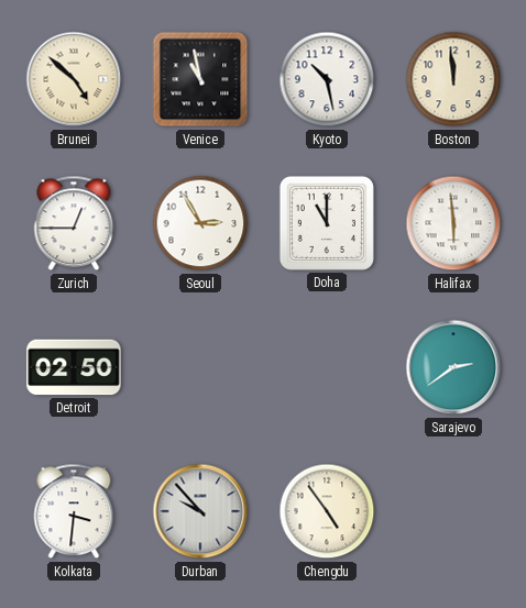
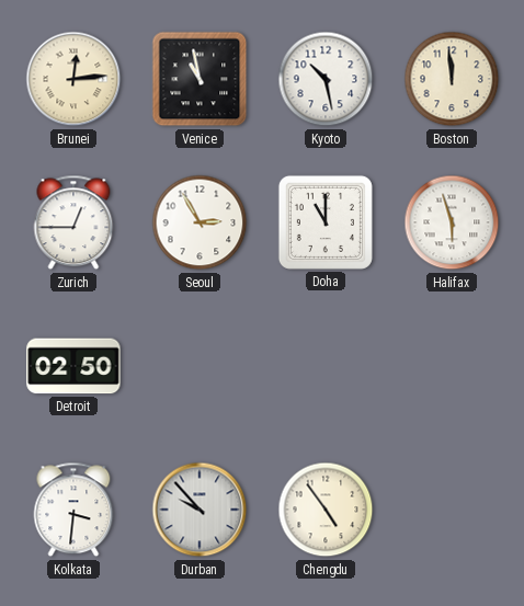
Brunei: 4:52 -> 12:14 (73, 79)
Halifax: 5:59 -> 5:57 (452, 222)
Sarajevo: 2:39 -> none (453, 367)
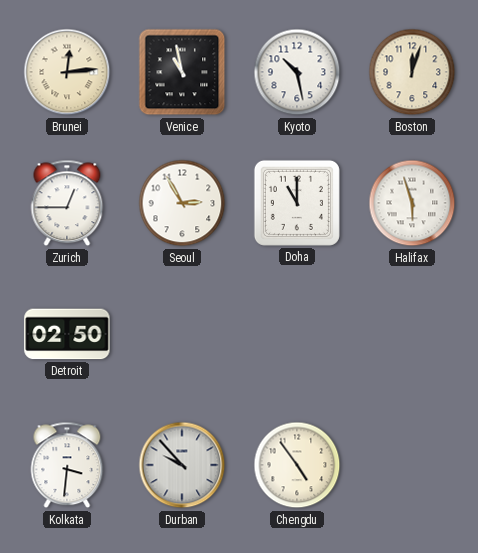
Boston: 11:59 -> 12:03 (412, 72)
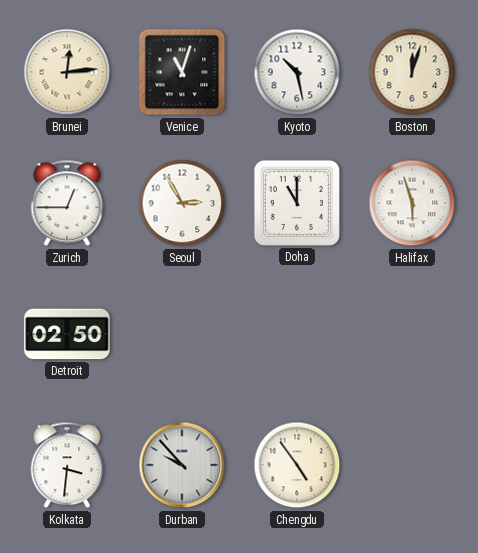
Venice: 10:58 -> 11:03 (182, 72)
